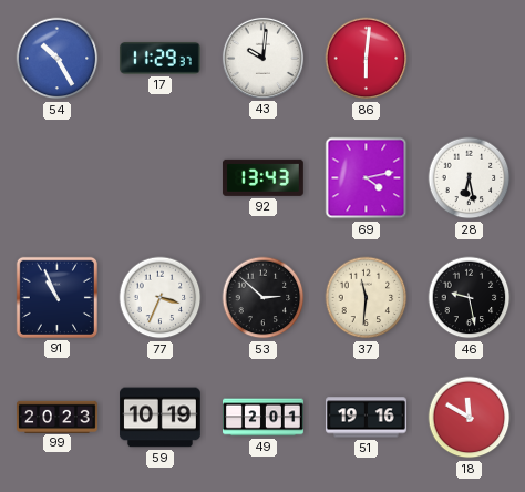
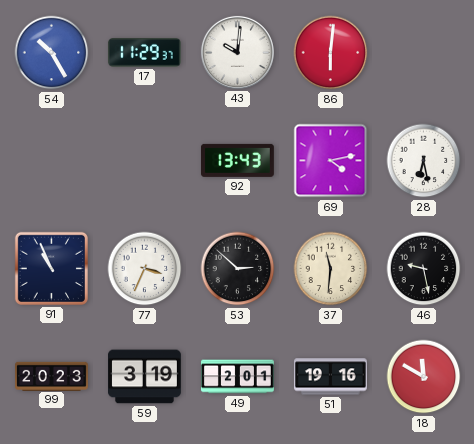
59: 10:19 -> 3:19 (145, 377)
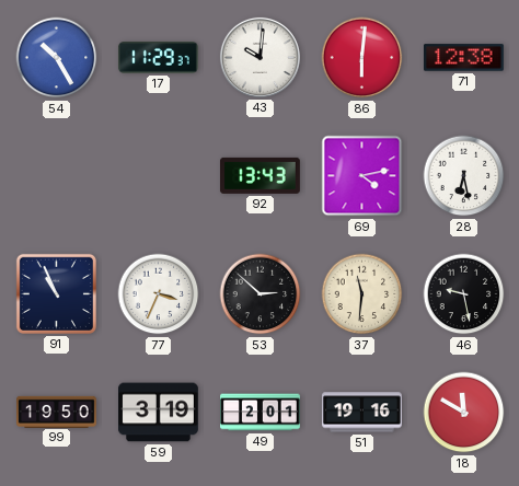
71: none -> 12:38 (463, 58)
99: 20:23 -> 19:50 (57, 412)
